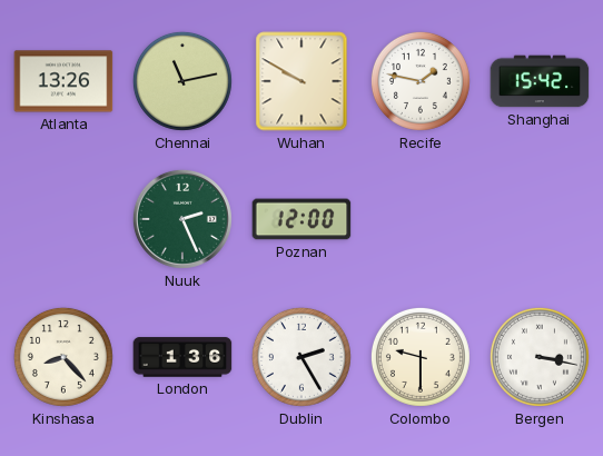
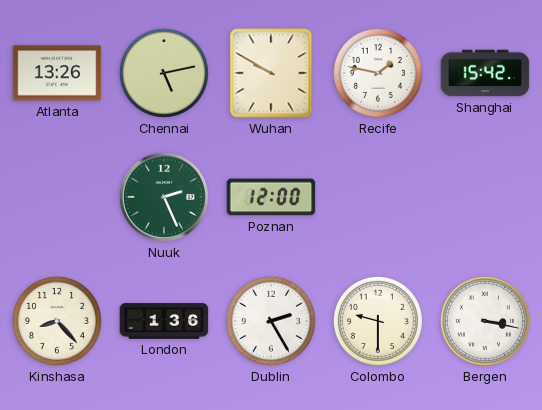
Chennai: 11:13 -> 5:13 (164, 73)
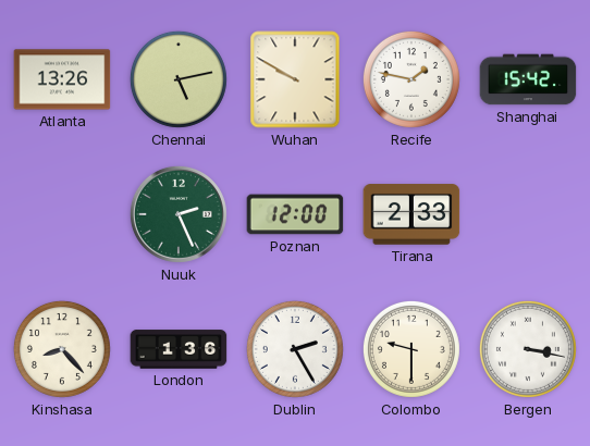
Tirana: none -> 2:33 (411, 214)
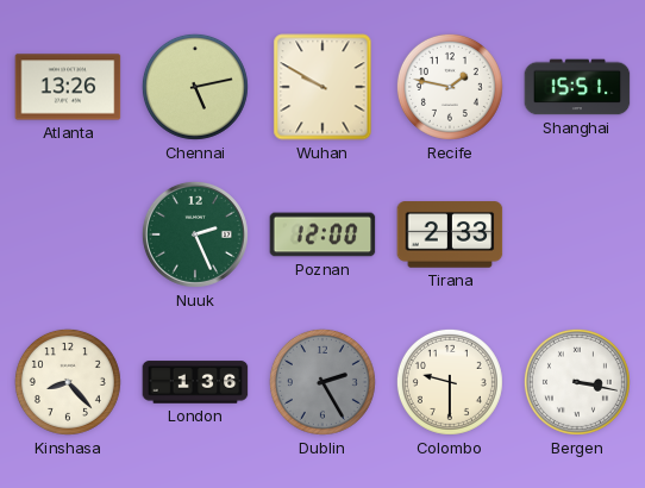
Shanghai: 15:42 -> 15:51 (577, 87)
Dublin dial: white -> grey (322, 382)
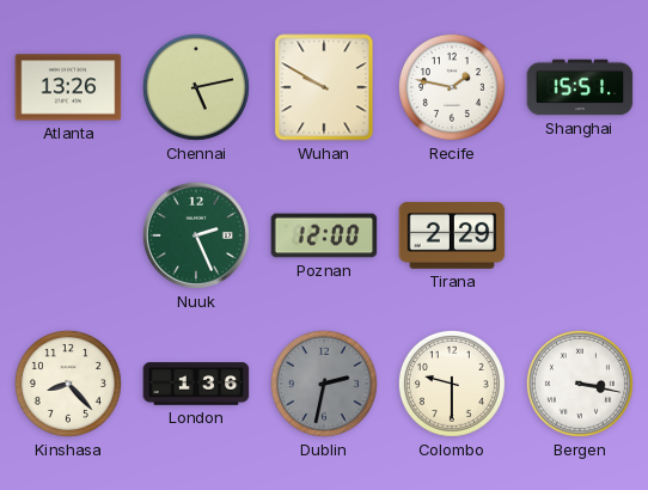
Tirana: 2:33 -> 2:29 (452, 235)
Dublin: 2:25 -> 2:32 (324, 384)
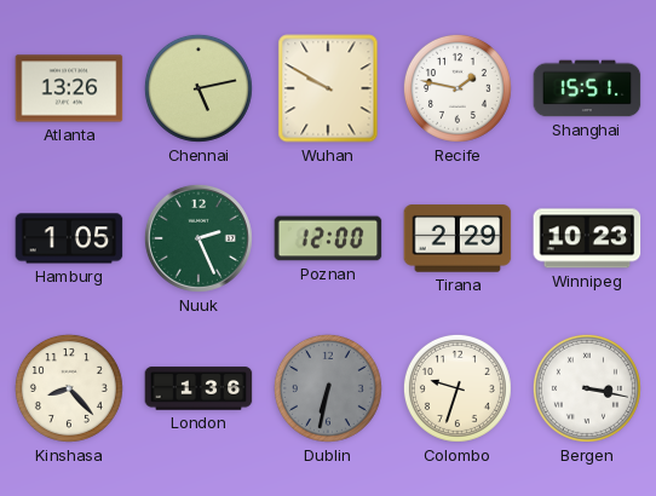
Hamburg: none -> 1:05 (69, 238)
Winnipeg: none -> 10:23 (587, 238)
Dublin: 2:32 -> 6:32 (328, 388)
Colombo: 9:30 -> 9:33 (458, 388)
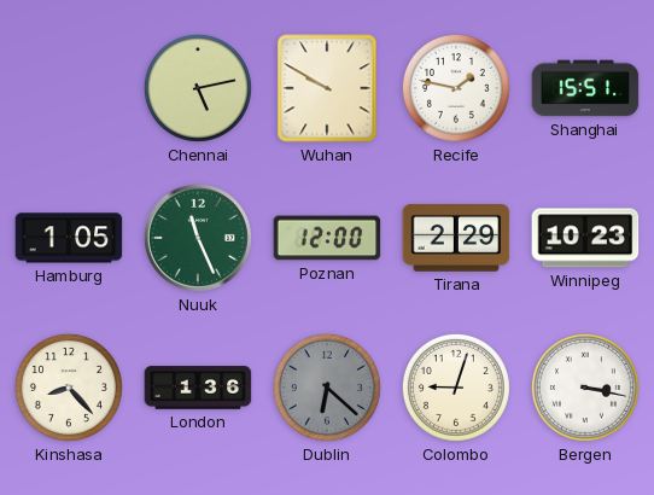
Atlanta: 13:26 -> none (69, 88)
Nuuk: 2:26 -> 11:26 (198, 238)
Dublin: 6:32 -> 6:22 (327, 388)
Colombo: 9:33 -> 9:03 (456, 388)
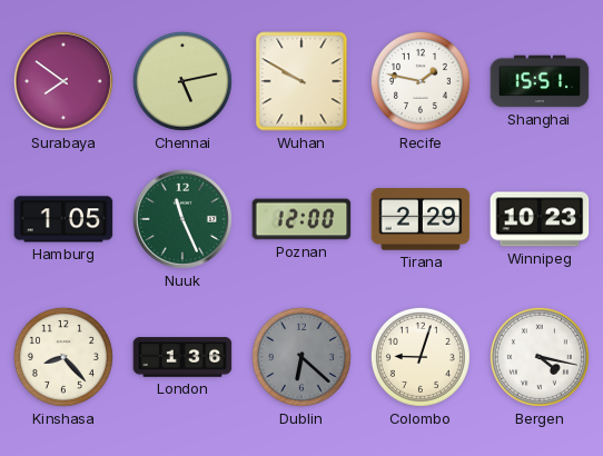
Surabaya: none -> 7:51 (63, 81)
Bergen: 3:17 -> 4:17 (540, 357)
